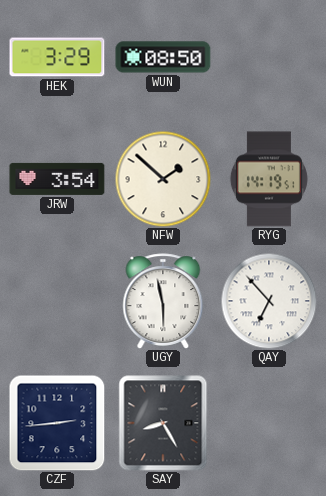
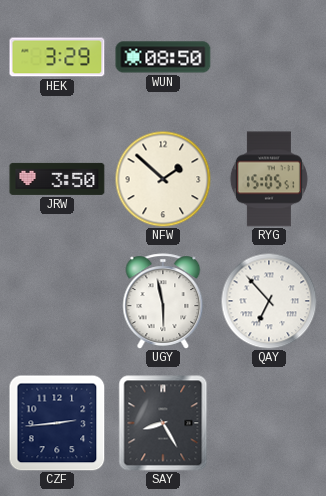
JRW: 3:54 -> 3:50 (57, 179)
RYG: 14:19 -> 15:05 (269, 179)
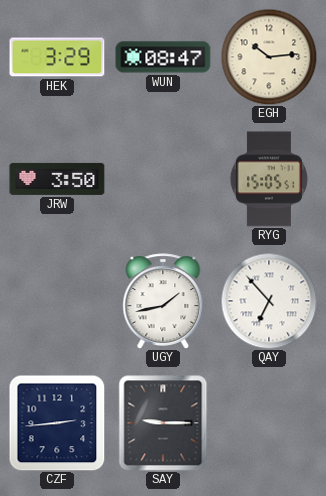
WUN: 08:50 -> 08:47 (163, 57)
EGH: none -> 10:14 (269, 57)
NFW: 1:52 -> none (163, 179)
UGY: 5:58 -> 1:43 (163, 301)
SAY: 8:25 -> 9:15 (163, 423)
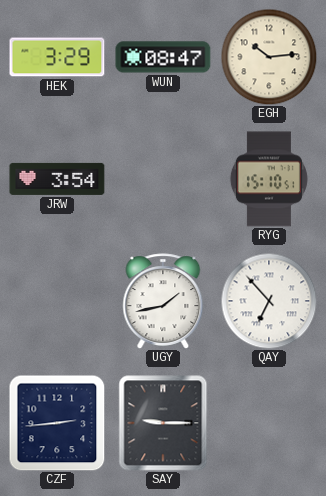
JRW: 3:50 -> 3:54 (57, 179)
RYG: 15:05 -> 15:10 (269, 179)
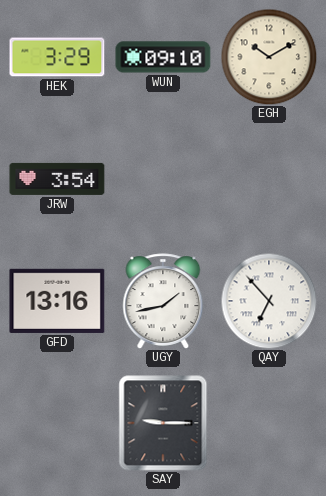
WUN: 08:47 -> 09:10 (163, 57)
EGH: 10:14 -> 10:10 (269, 57)
RYG: 15:10 -> none (269, 179)
GFD: none -> 13:16 (57, 301)
CZF: 2:44 -> none (57, 423)
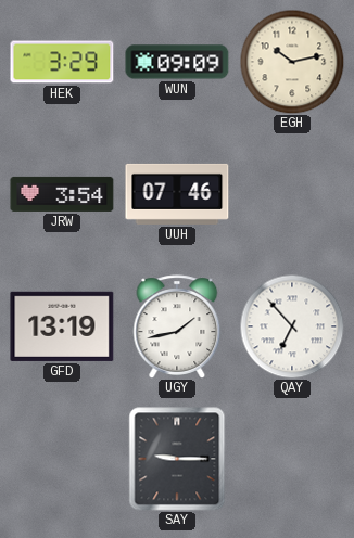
WUN: 09:10 -> 09:09 (177, 62)
EGH: 10:10 -> 10:13 (292, 62)
UUH: none -> 07:46 (177, 194)
GFD: 13:16 -> 13:19 (62, 326)
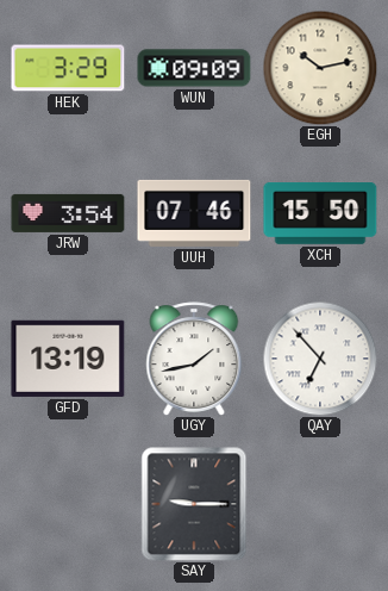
XCH: none -> 15:50 (320, 214)
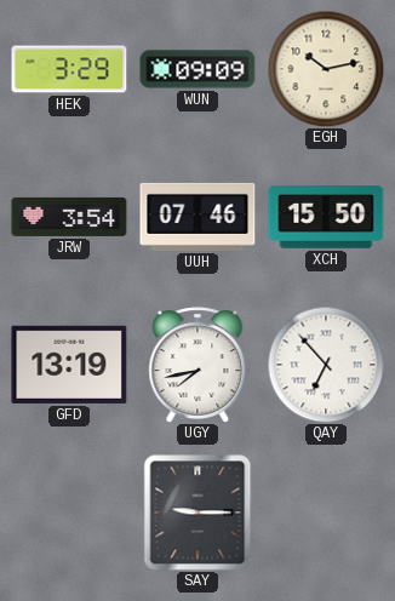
UGY: 1:43 -> 7:43 (198, 365)
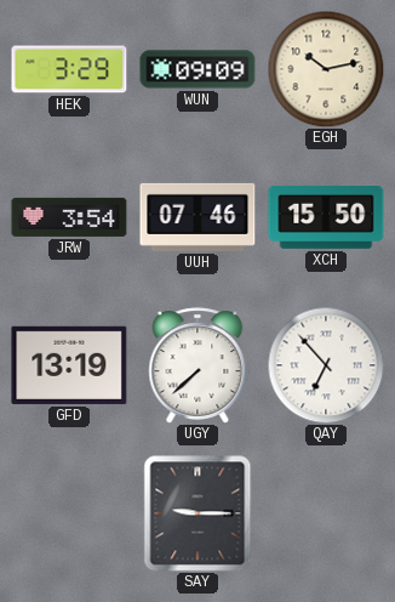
UGY: 7:43 -> 7:38 (198, 365)
